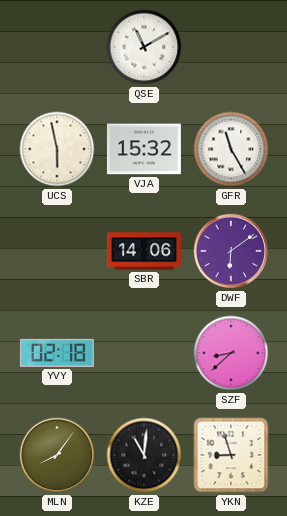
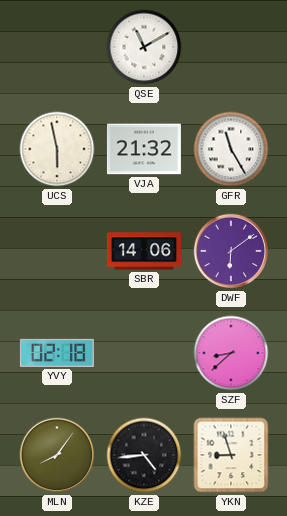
VJA: 15:32 -> 21:32 (144, 149)
KZE: 11:01 -> 4:44 (144, 455)
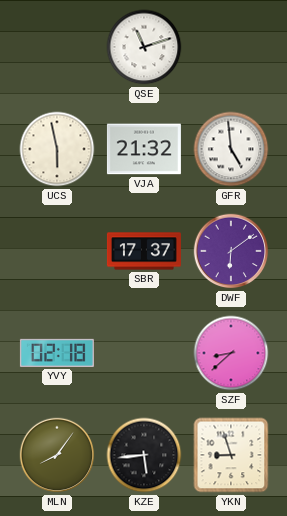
QSE: 11:10 -> 11:12 (144, 47)
GFR: 11:25 -> 4:59 (231, 149)
SBR: 14:06 -> 17:37 (144, 251)
KZE: 4:44 -> 5:44 (144, 455)
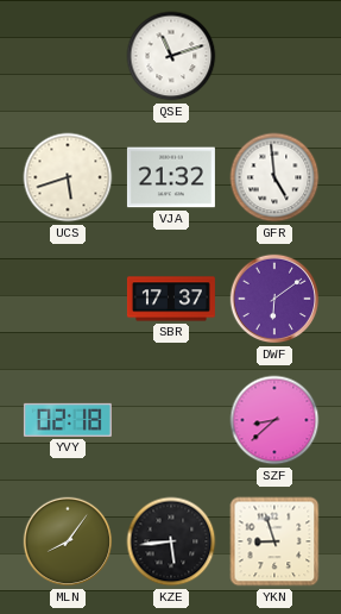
UCS: 5:58 -> 5:42 (68, 177)
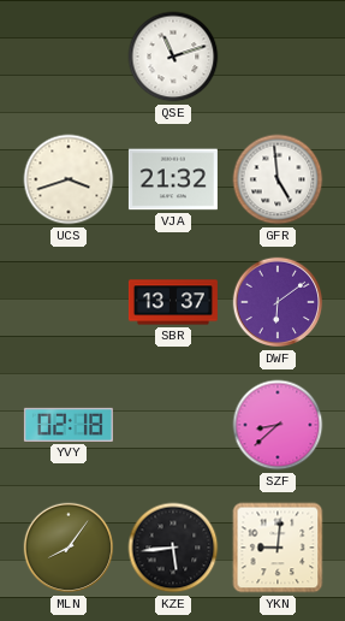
UCS: 5:42 -> 3:42 (69, 179)
SBR: 17:37 -> 13:37 (173, 302)
YKN: 8:57 -> 9:01 (278, 548)
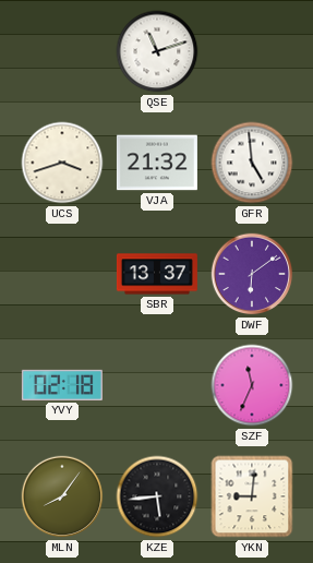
SZF: 8:38 -> 11:34 (252, 385)
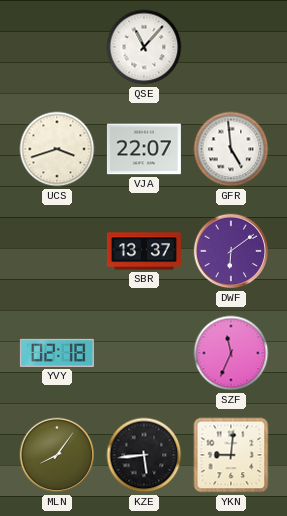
QSE: 11:12 -> 11:07 (144, 47)
VJA: 21:32 -> 22:07 (144, 149)
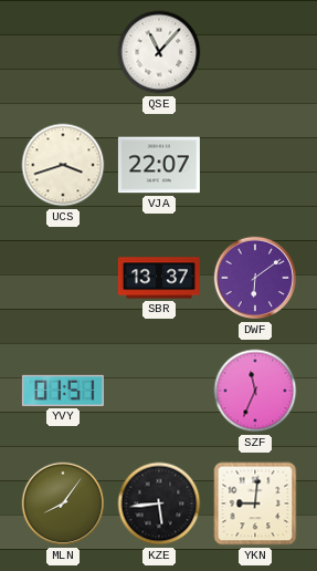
GFR: 4:59 -> none (231, 149)
YVY: 02:18 -> 01:51 (63, 391)
